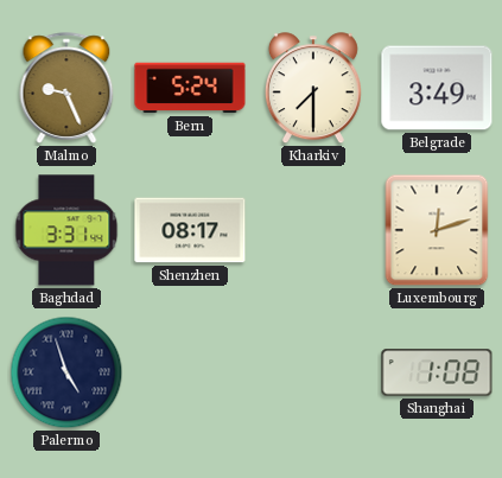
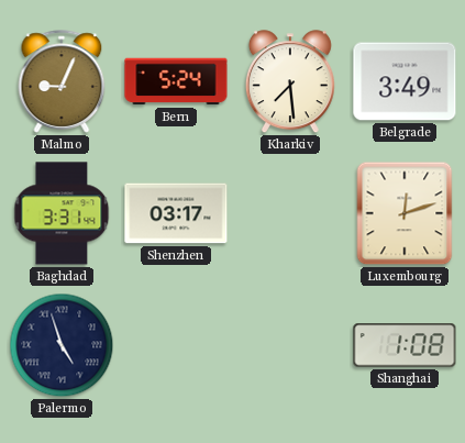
Malmo: 9:26 -> 9:04 (62, 81)
Kharkiv: 7:30 -> 7:29 (290, 82)
Shenzhen: 08:17 -> 03:17 (176, 213)
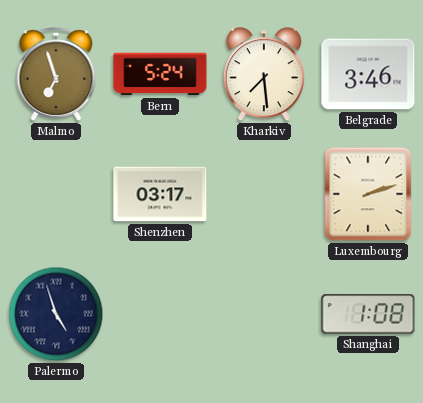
Malmo: 9:04 -> 6:57 (56, 74)
Belgrade: 3:49 -> 3:46 (368, 74)
Baghdad: 3:31 -> none (62, 213)
Luxembourg: 12:12 -> 2:12 (368, 194)
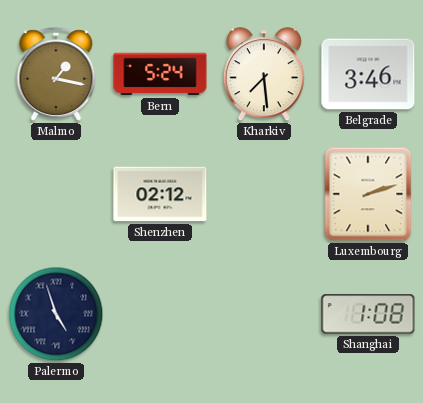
Malmo: 6:57 -> 1:17 (56, 74)
Shenzhen: 03:17 -> 02:12 (160, 194)
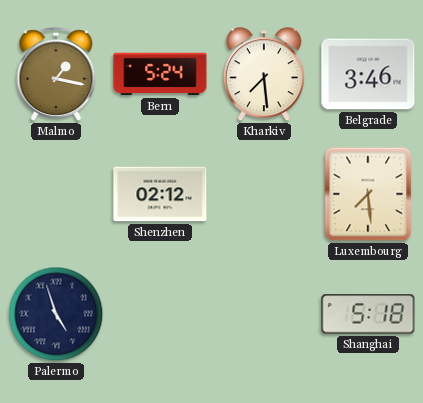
Luxembourg: 2:12 -> 7:29 (368, 194)
Shanghai: 1:08 -> 5:18 (368, 314)
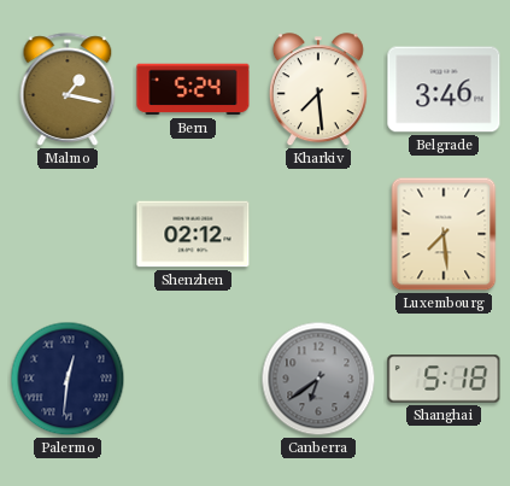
Palermo: 4:57 -> 12:31 (68, 379)
Canberra: none -> 6:39 (318, 379)
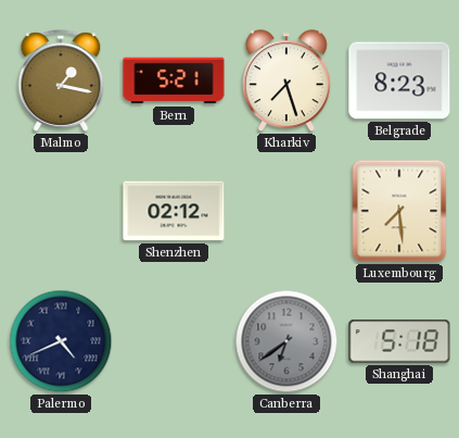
Bern: 5:24 -> 5:21 (174, 80)
Kharkiv: 7:29 -> 7:27 (286, 82)
Belgrade: 3:46 -> 8:23 (399, 80)
Palermo: 12:31 -> 4:41 (61, 341)
